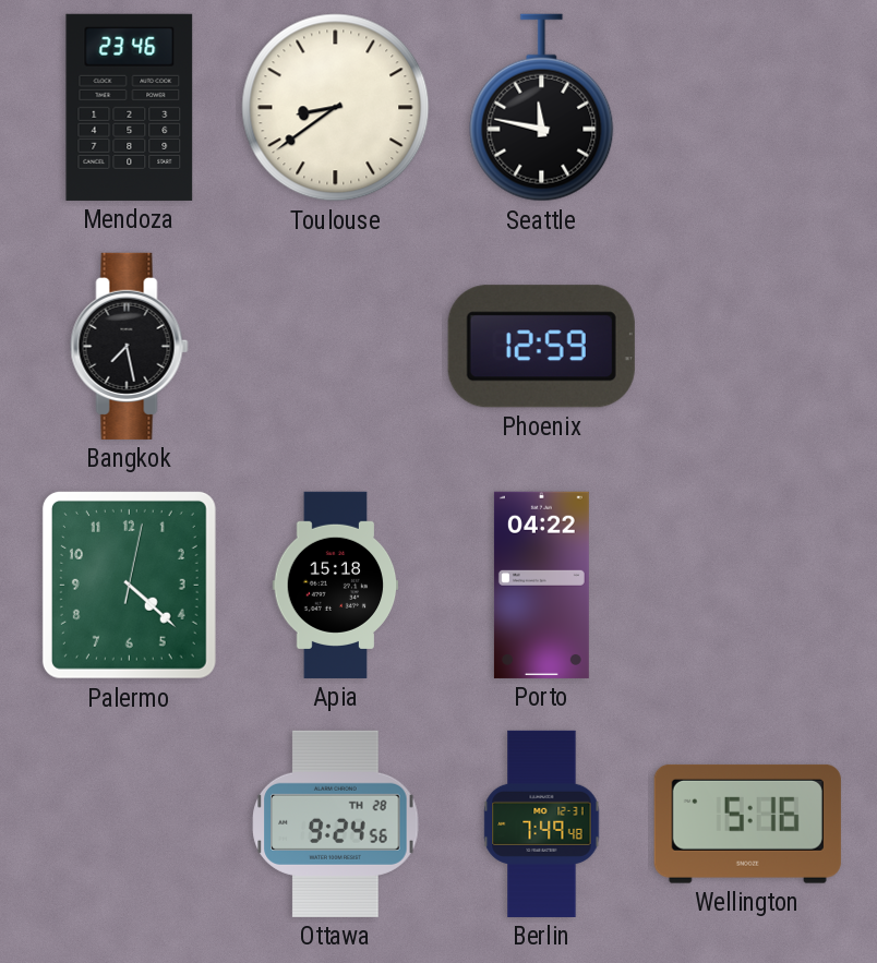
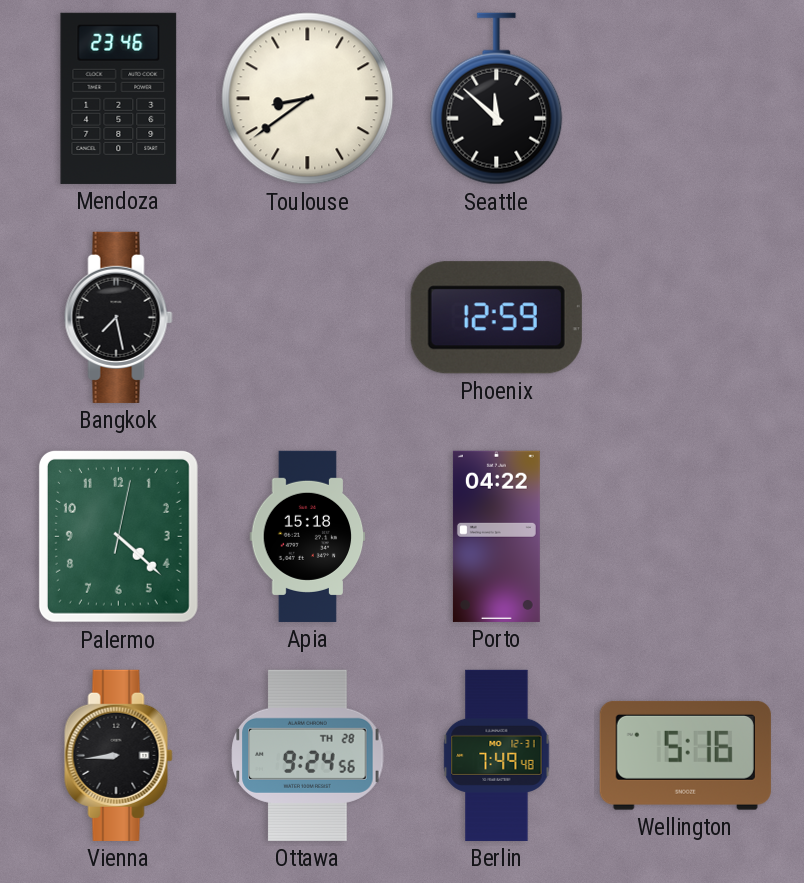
Seattle: 11:47 -> 11:52 (497, 99)
Vienna: none -> 8:44 (119, 755)
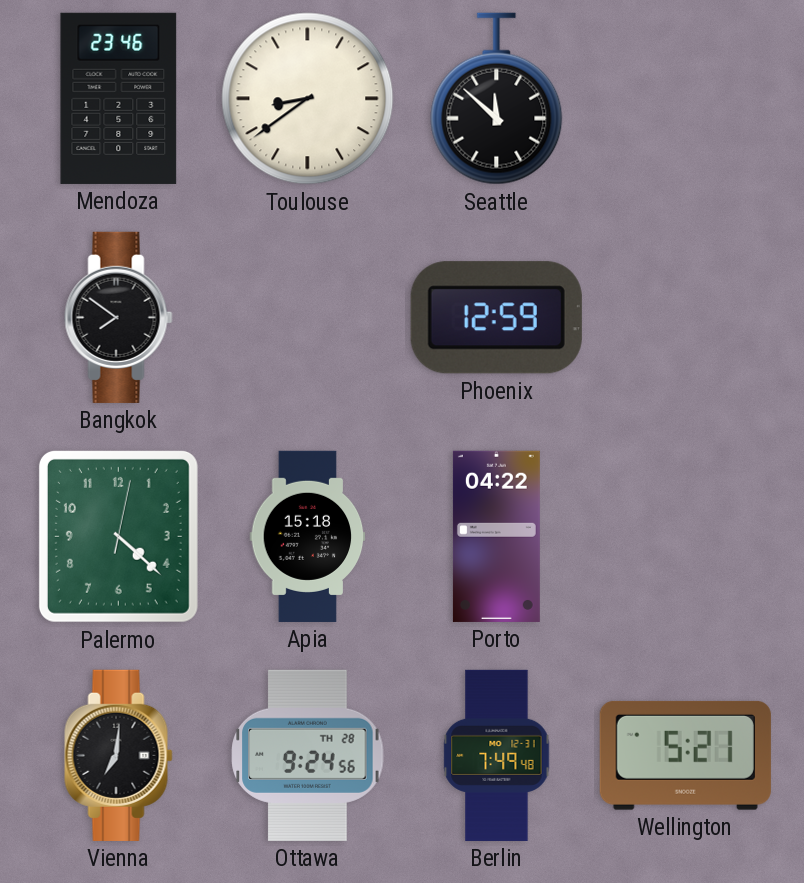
Bangkok: 7:28 -> 7:51 (119, 317)
Vienna: 8:44 -> 7:01 (119, 755)
Wellington: 5:16 -> 5:21 (685, 755)
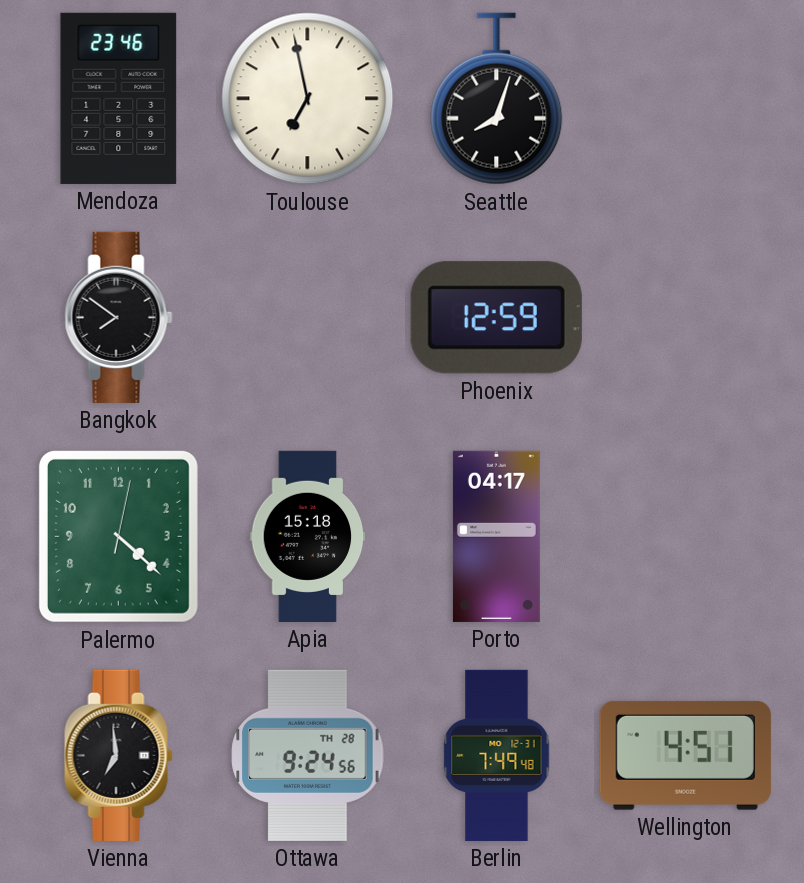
Toulouse: 8:39 -> 6:58 (308, 99)
Seattle: 11:52 -> 8:03 (497, 99)
Porto: 04:22 -> 04:17 (496, 536)
Vienna: 7:01 -> 6:59 (119, 755)
Wellington: 5:21 -> 4:51 (685, 755)
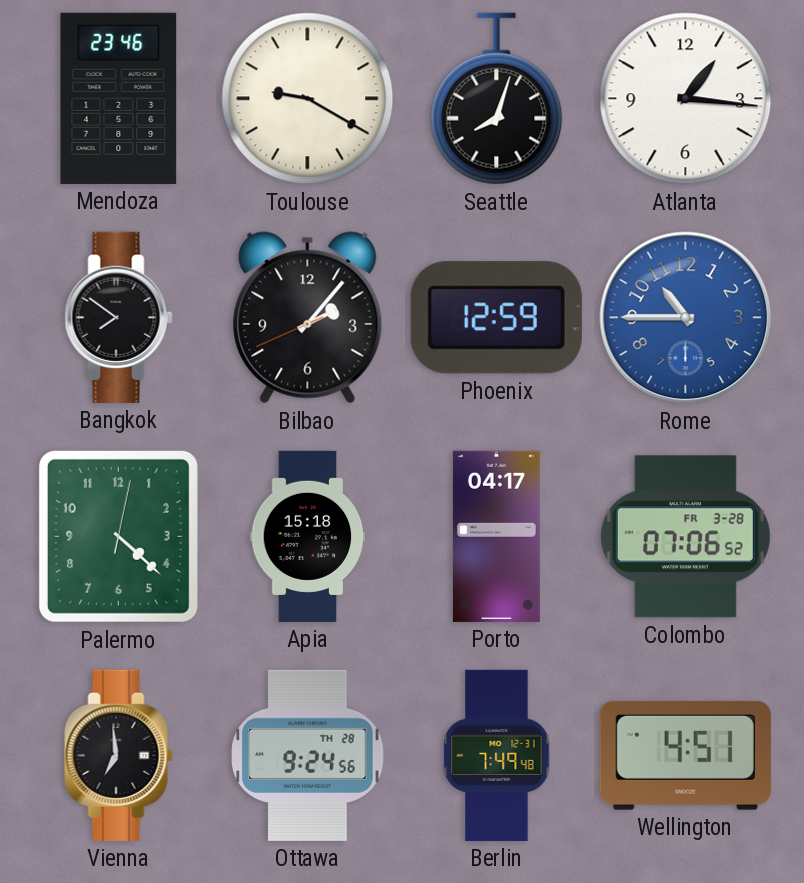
Toulouse: 6:58 -> 9:20 (308, 99)
Atlanta: none -> 1:16 (686, 99)
Bilbao: none -> 2:06 (308, 318)
Rome: none -> 10:45 (686, 318)
Colombo: none -> 07:06 (685, 537)
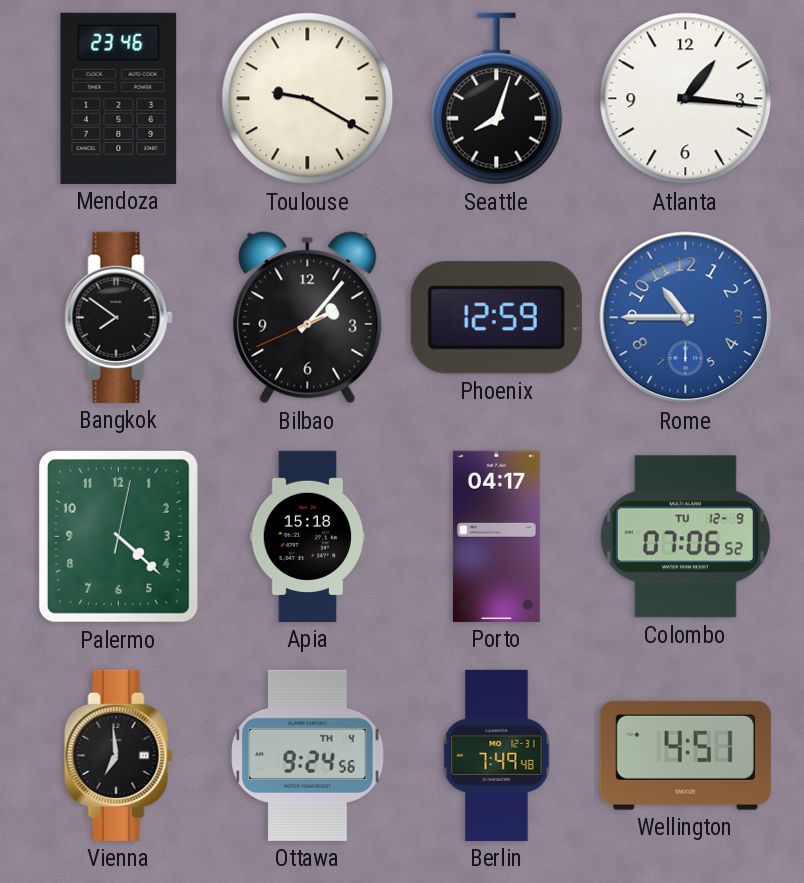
Colombo date: FR 3-28 -> TU 12-9 (685, 537)
Ottawa date: TH 28 -> TH 4 (308, 755)
